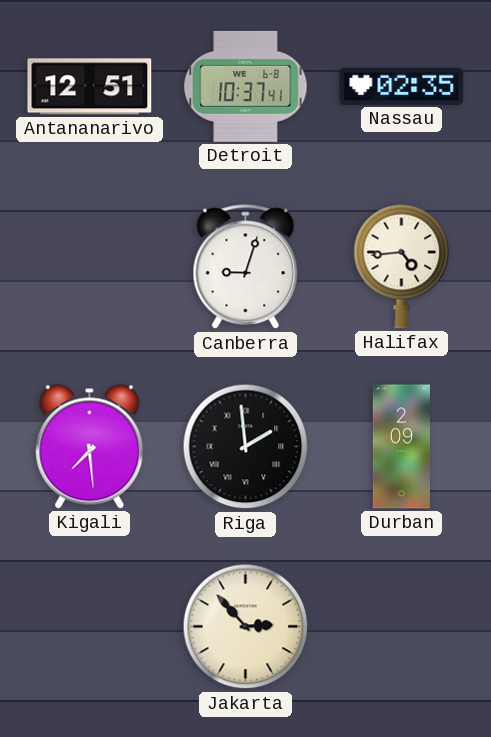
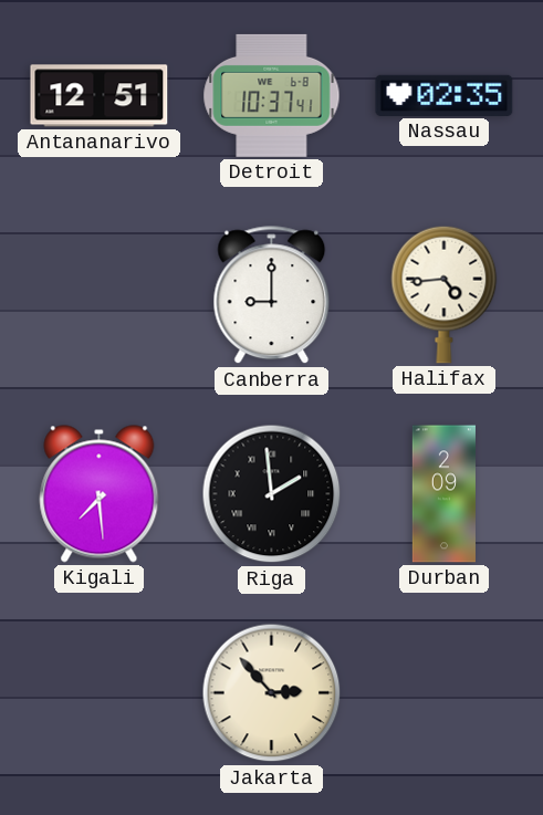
Canberra: 9:03 -> 9:00 (272, 295)
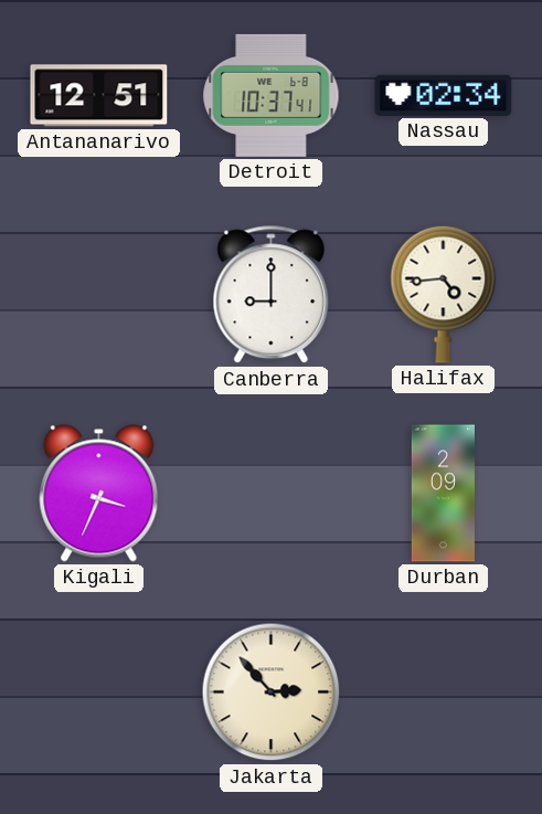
Nassau: 02:35 -> 02:34 (444, 95)
Kigali: 7:29 -> 3:34 (99, 494)
Riga: 1:59 -> none (272, 494)
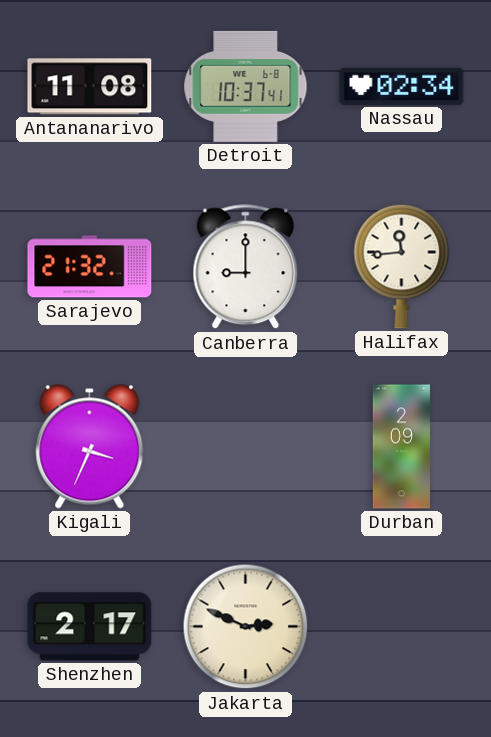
Antananarivo: 12:51 -> 11:08 (90, 87)
Sarajevo: none -> 21:32 (90, 267)
Halifax: 4:44 -> 11:44 (402, 266)
Shenzhen: none -> 2:17 (90, 627)
Jakarta: 2:53 -> 2:49 (246, 627)
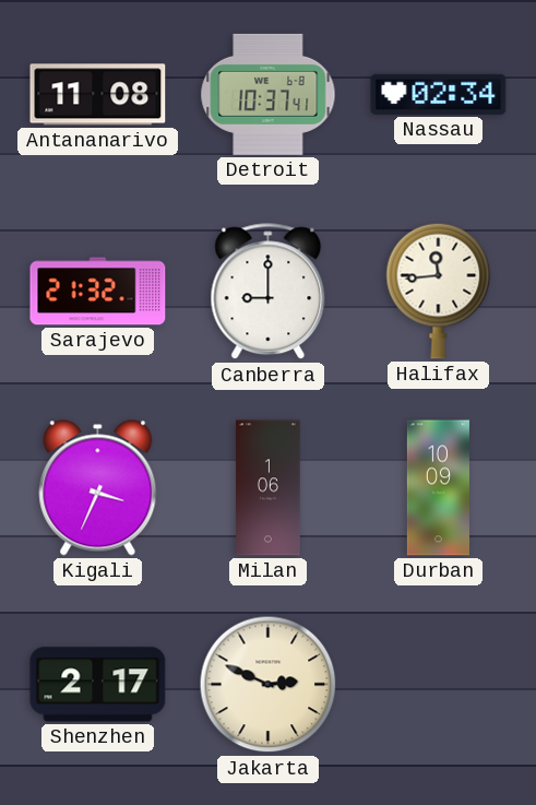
Milan: none -> 1:06 (269, 488)
Durban: 2:09 -> 10:09 (438, 488)
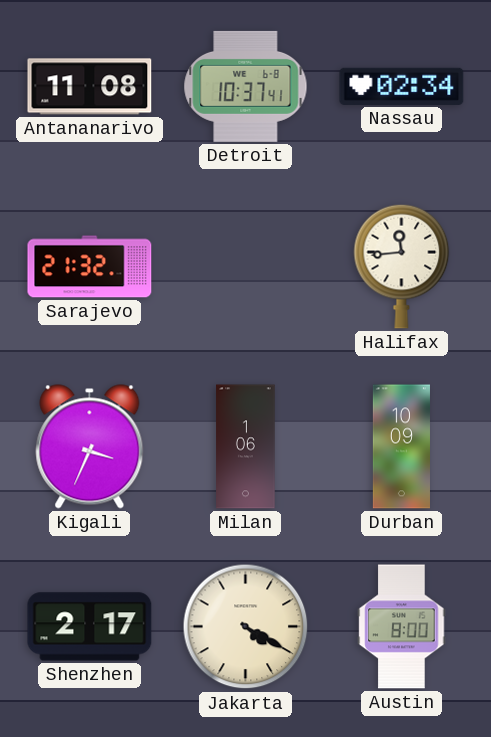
Canberra: 9:00 -> none (269, 292)
Jakarta: 2:49 -> 4:20 (246, 627)
Austin: none -> 8:00 (402, 627)
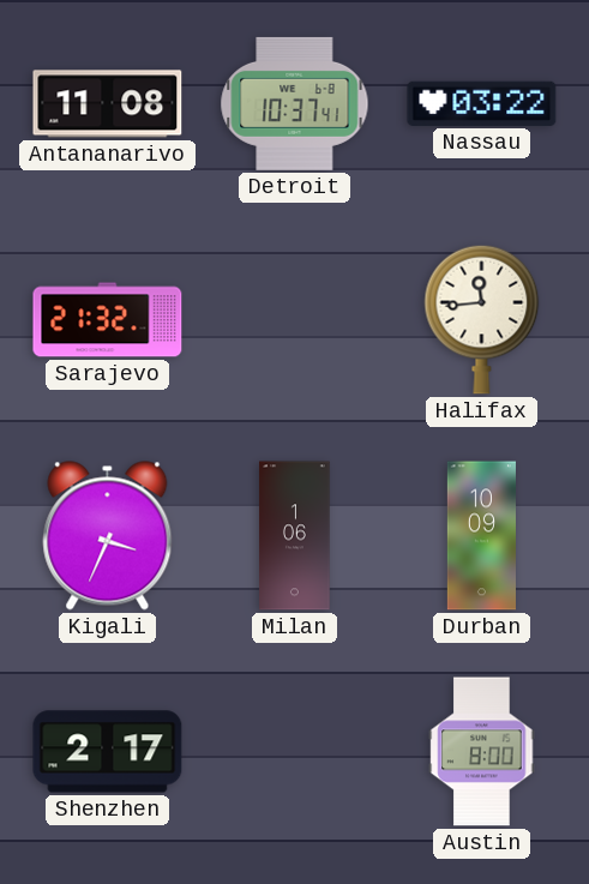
Nassau: 02:34 -> 03:22 (482, 103)
Jakarta: 4:20 -> none (246, 627)
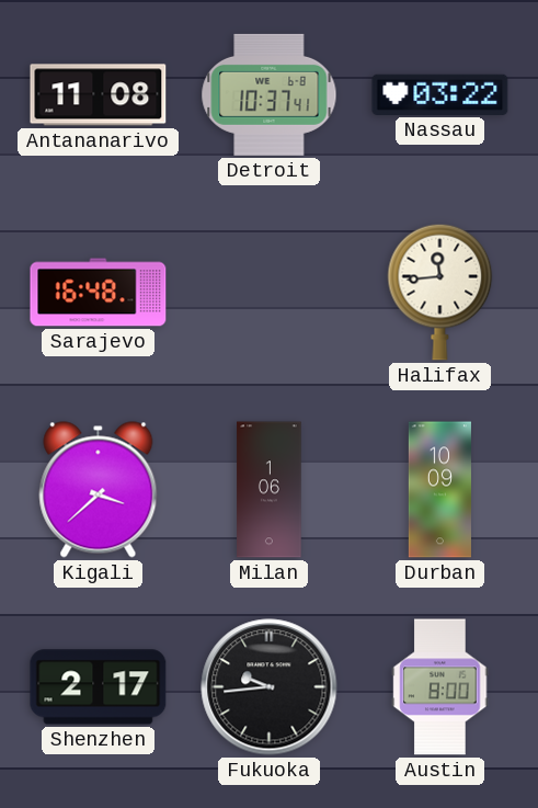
Sarajevo: 21:32 -> 16:48 (99, 293)
Kigali: 3:34 -> 3:38 (99, 490)
Fukuoka: none -> 9:44 (270, 687)
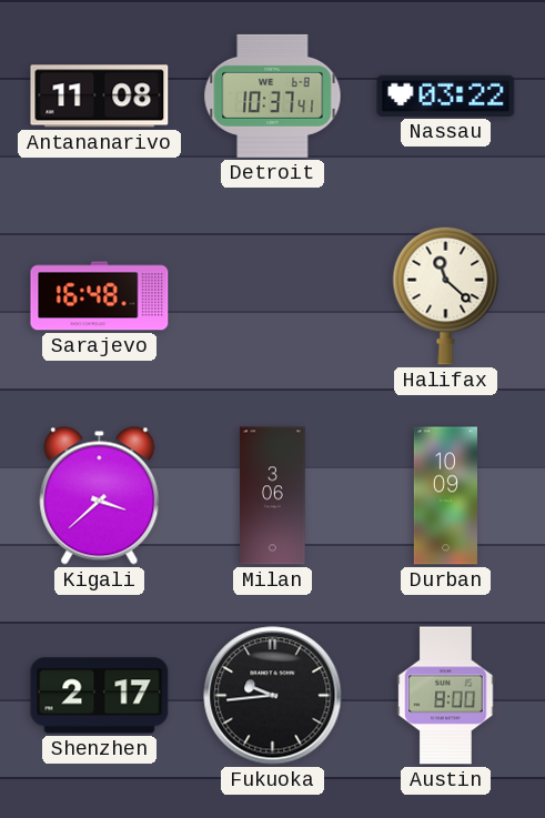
Halifax: 11:44 -> 11:22 (446, 295)
Milan: 1:06 -> 3:06 (273, 496)
